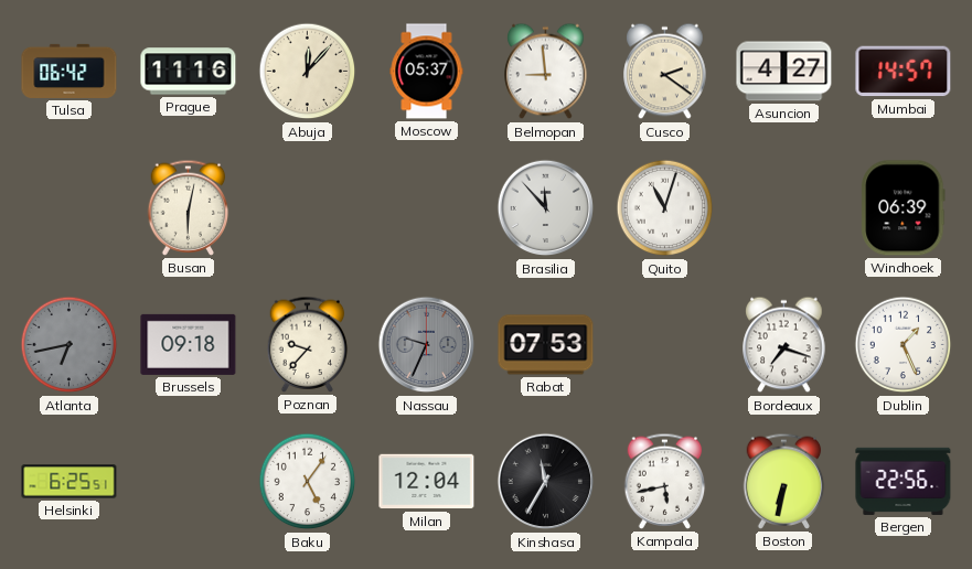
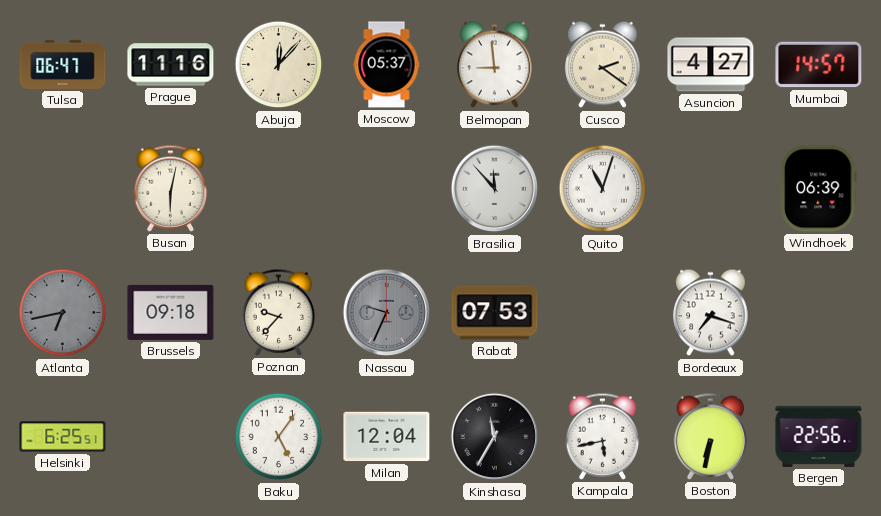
Tulsa: 06:42 -> 06:47 (63, 64)
Dublin: 1:26 -> none (904, 345)
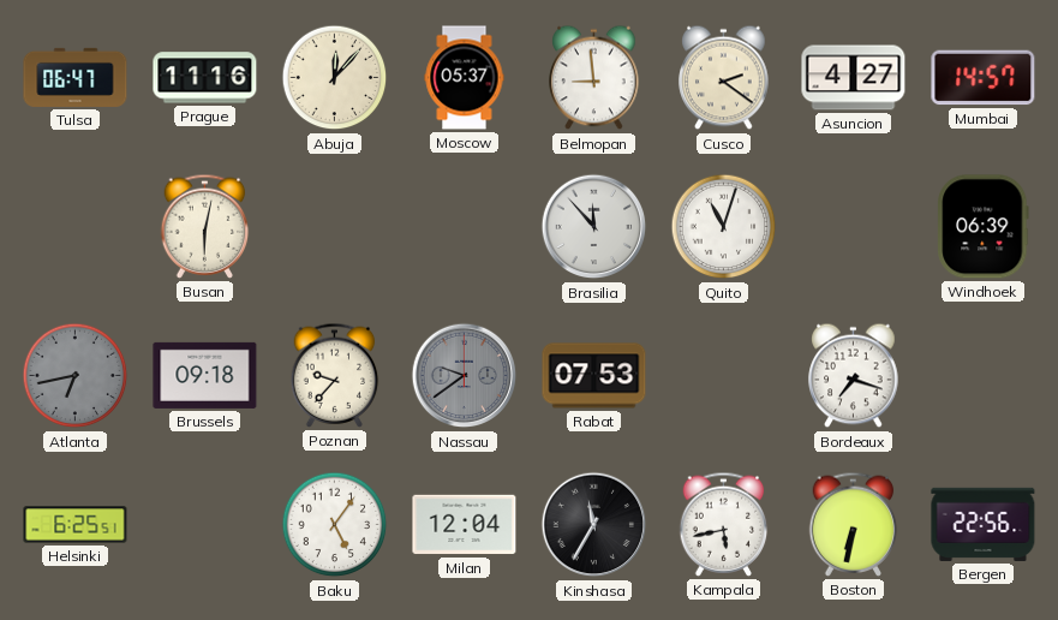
Nassau: 9:34 -> 9:39 (465, 376)
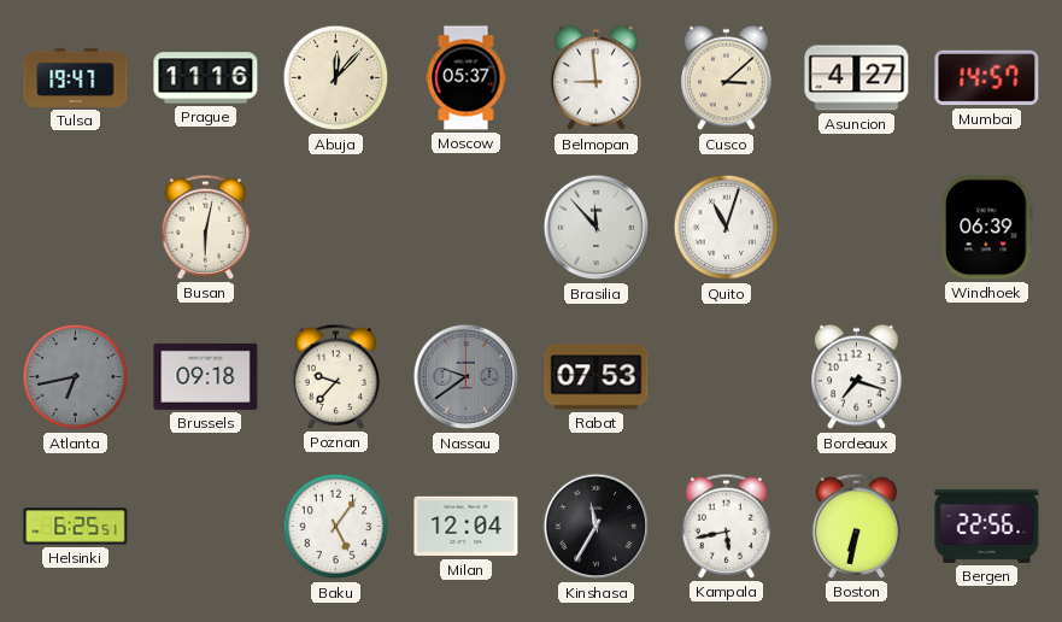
Tulsa: 06:47 -> 19:47 (76, 77)
Cusco: 2:21 -> 3:08 (727, 78)
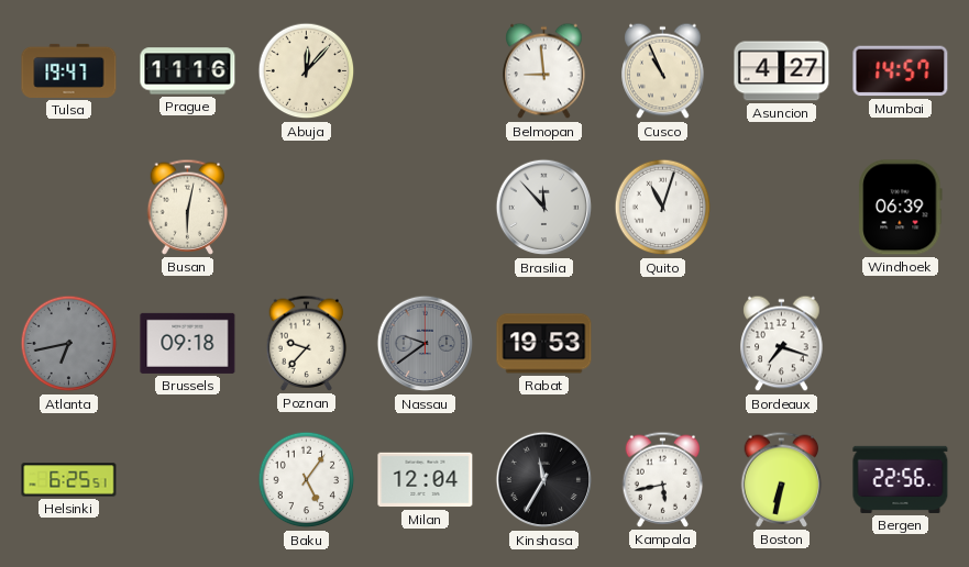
Moscow: 05:37 -> none (467, 78)
Cusco: 3:08 -> 10:56 (663, 71)
Rabat: 07:53 -> 19:53 (544, 344)
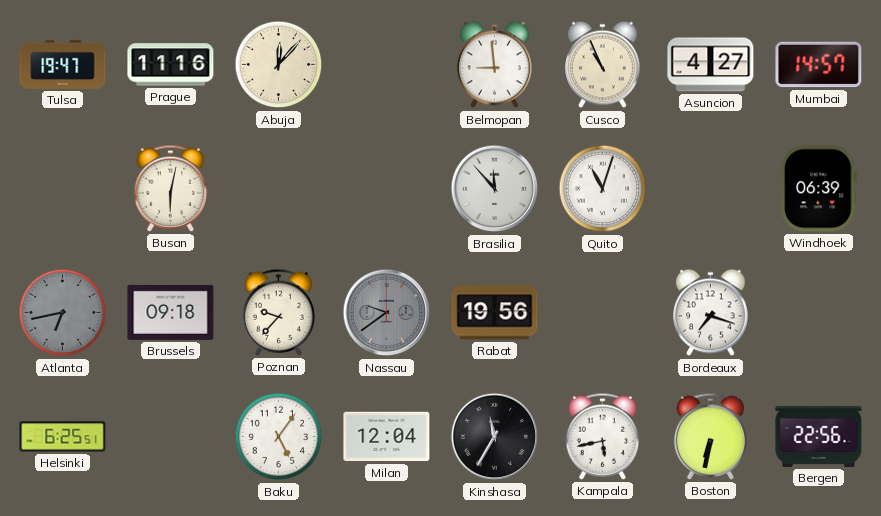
Rabat: 19:53 -> 19:56 (495, 313)
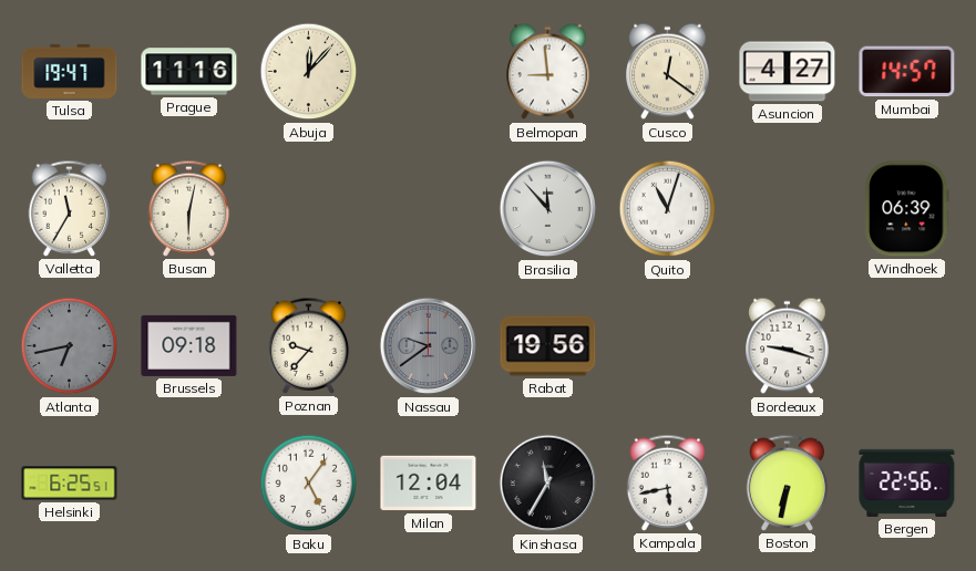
Cusco: 10:56 -> 12:21 (668, 72)
Valletta: none -> 11:35 (70, 208)
Bordeaux: 7:18 -> 9:18 (788, 346)
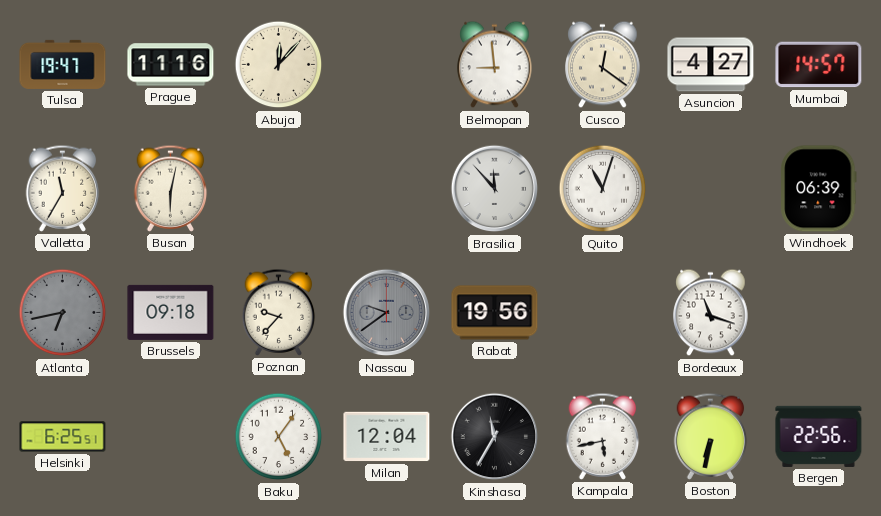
Bordeaux: 9:18 -> 11:18 (711, 313)
